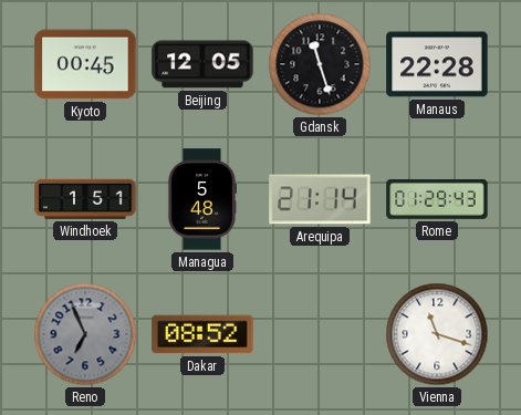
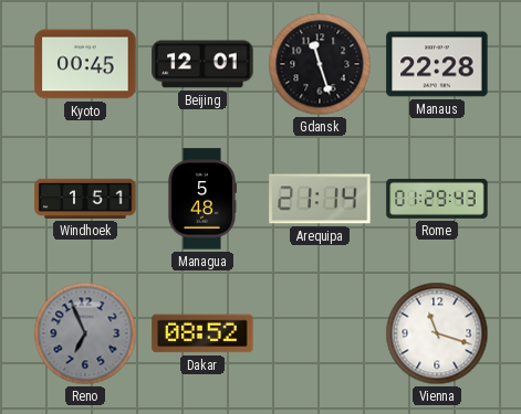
Beijing: 12:05 -> 12:01 (202, 64)
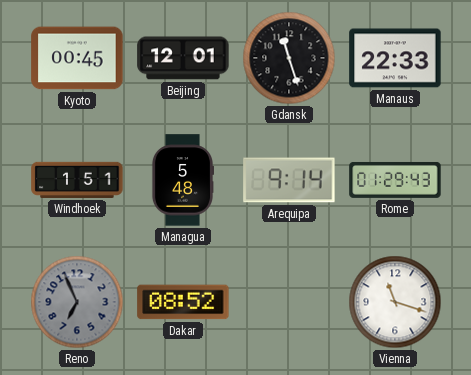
Manaus: 22:28 -> 22:33 (395, 58)
Arequipa: 21:14 -> 9:14 (289, 180)
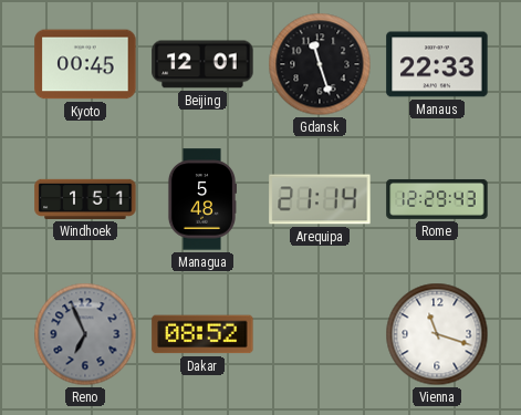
Arequipa: 9:14 -> 21:14 (320, 199)
Rome: 01:29 -> 12:29 (437, 199)
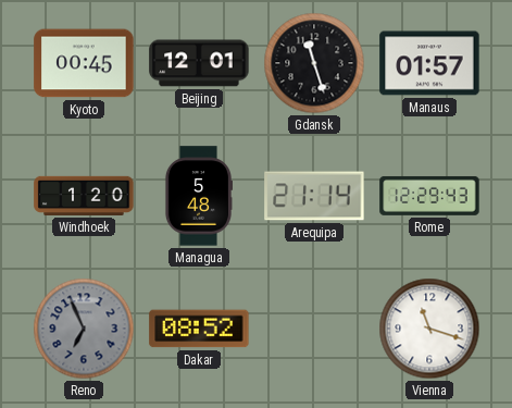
Manaus: 22:33 -> 01:57 (429, 63)
Windhoek: 1:51 -> 1:20 (84, 196)
